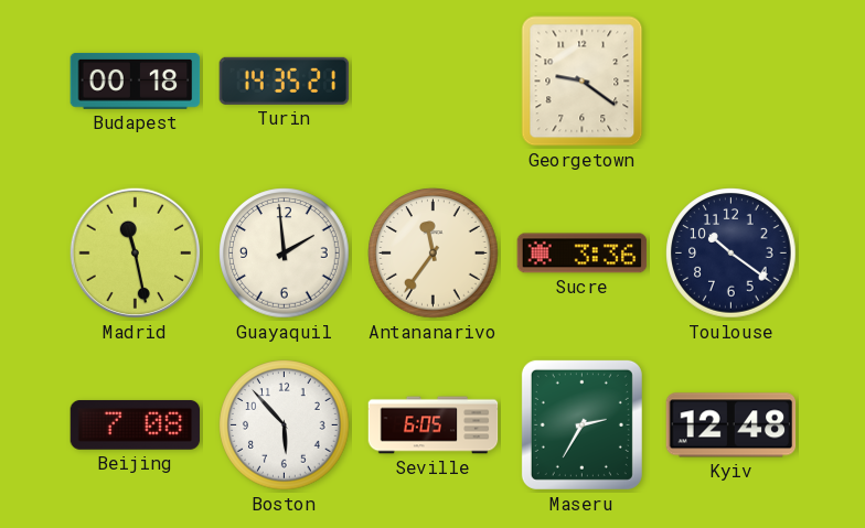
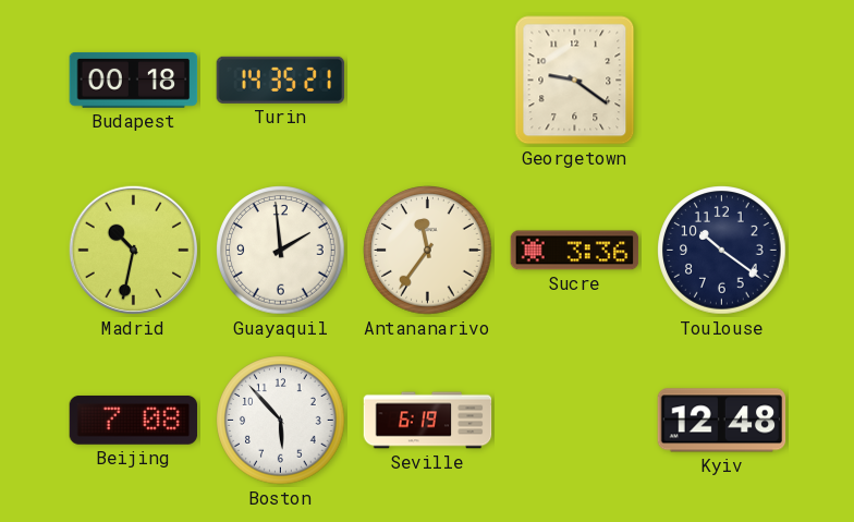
Madrid: 11:28 -> 10:32 (134, 251)
Seville: 6:05 -> 6:19 (428, 421)
Maseru: 2:35 -> none (581, 424)
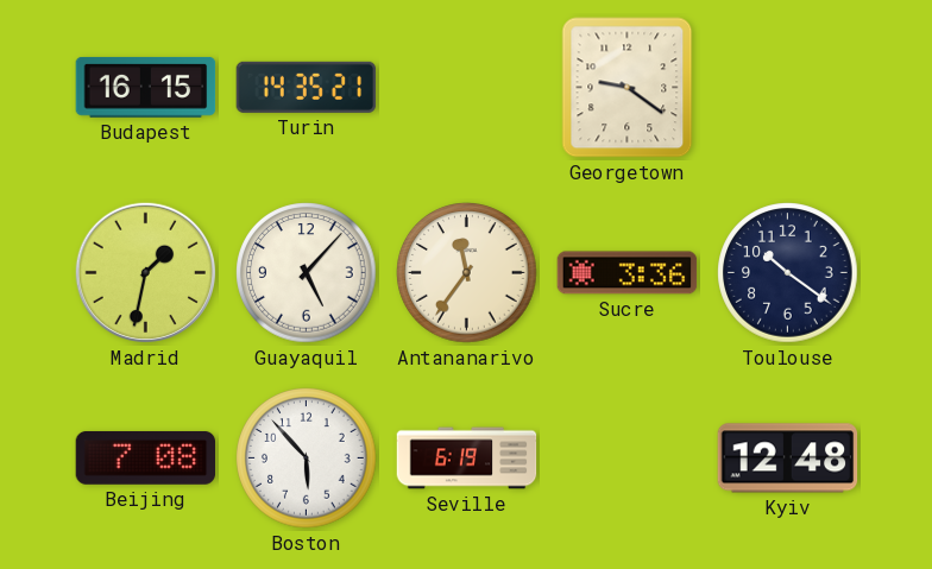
Budapest: 00:18 -> 16:15 (146, 87)
Madrid: 10:32 -> 1:32 (146, 273)
Guayaquil: 1:59 -> 5:07 (307, 273)
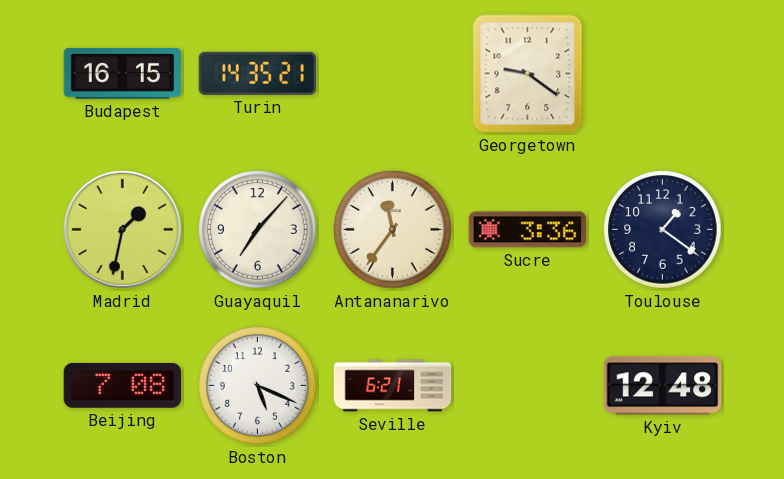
Guayaquil: 5:07 -> 7:07 (258, 230)
Toulouse: 10:21 -> 1:21 (663, 230)
Boston: 5:53 -> 5:19 (258, 386)
Seville: 6:19 -> 6:21 (393, 386)
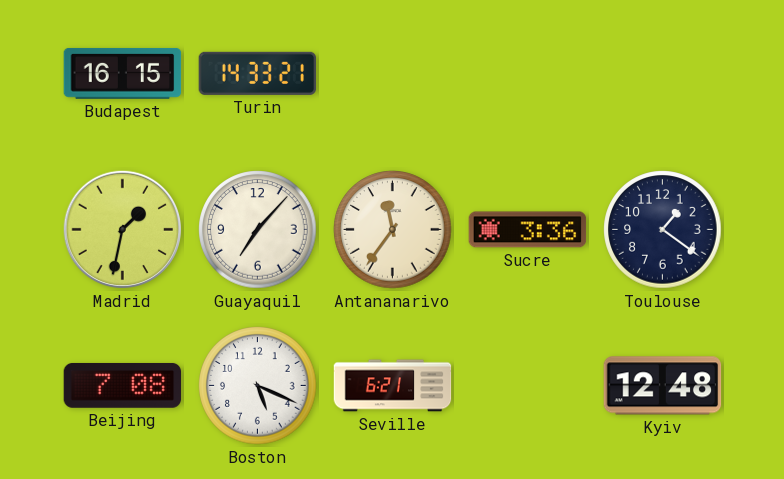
Turin: 14:35 -> 14:33 (258, 73)
Georgetown: 9:21 -> none (528, 74)
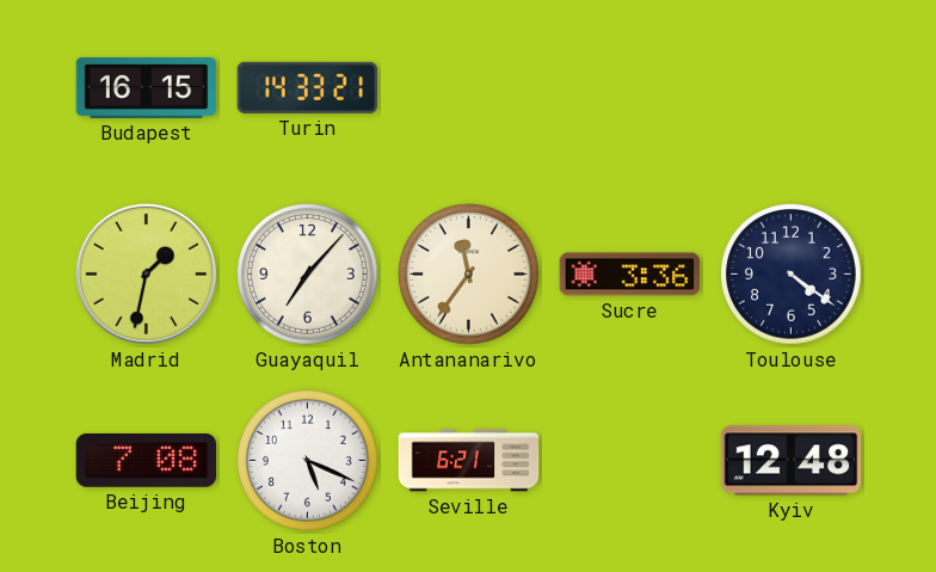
Toulouse: 1:21 -> 4:21 (792, 275)
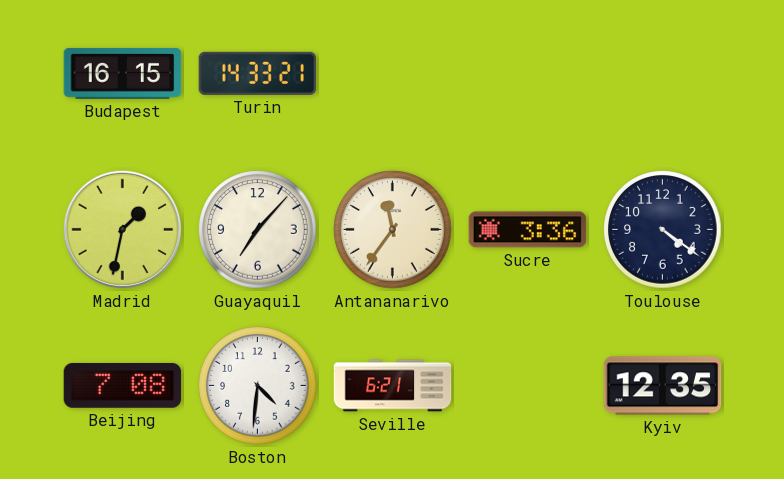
Boston: 5:19 -> 4:31 (258, 386)
Kyiv: 12:48 -> 12:35 (663, 386)
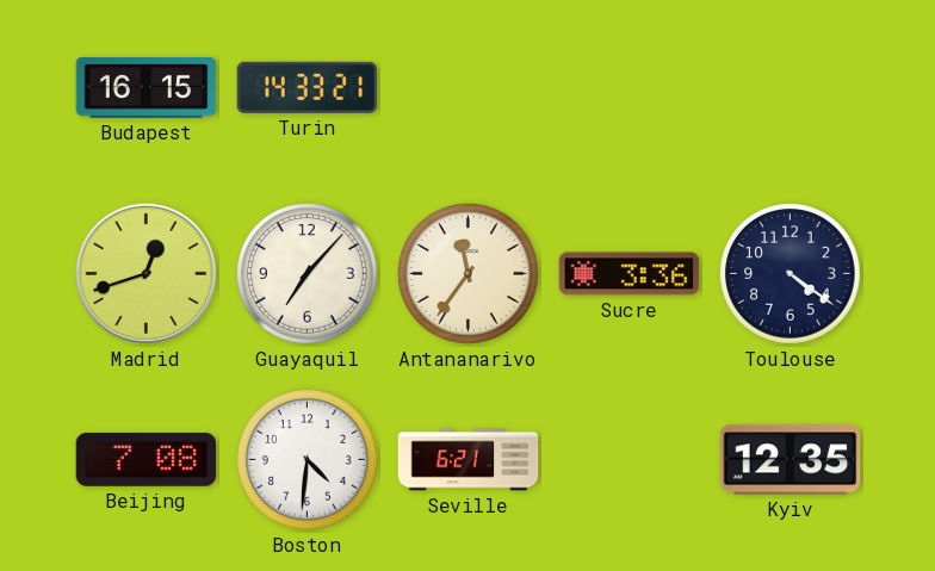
Madrid: 1:32 -> 12:42 (147, 274)
